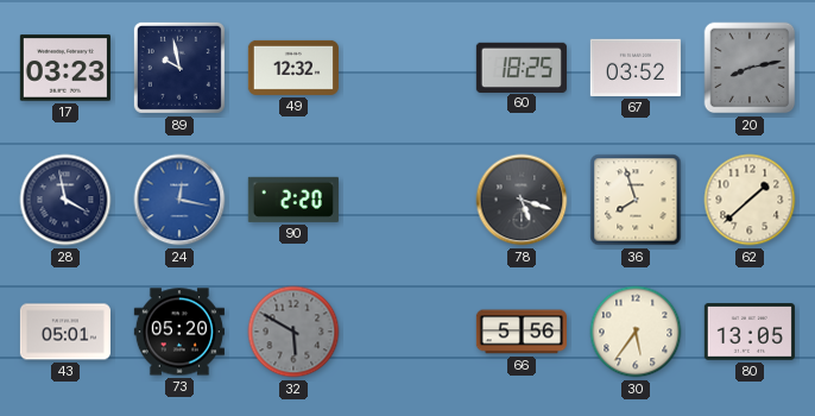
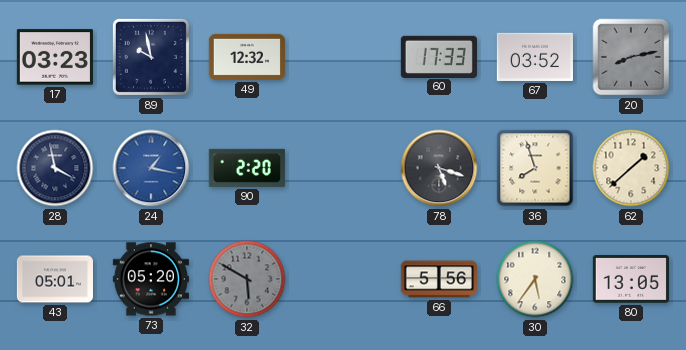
60: 18:25 -> 17:33 (439, 56)
24: 12:17 -> 1:17 (151, 168)
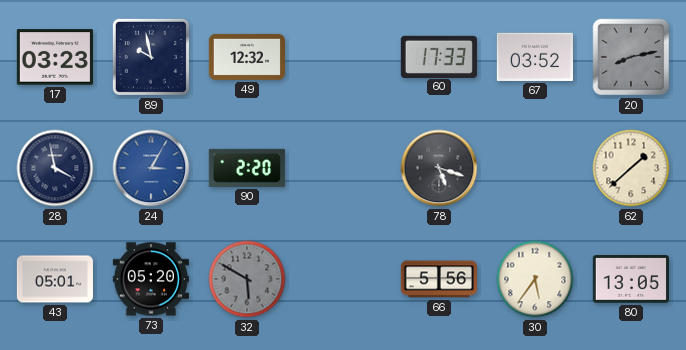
24: 1:17 -> 3:05 (151, 168)
36: 7:57 -> none (535, 168)
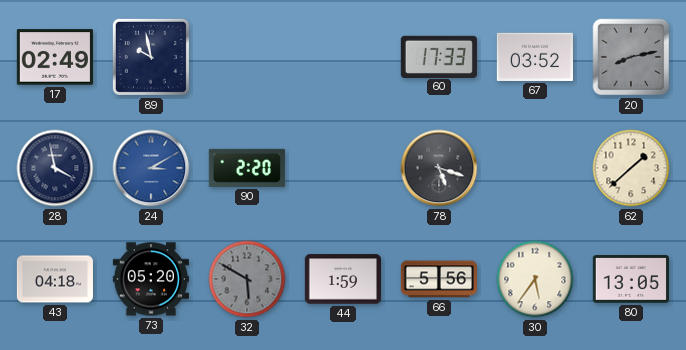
17: 03:23 -> 02:49 (55, 57)
49: 12:32 -> none (247, 57)
24: 3:05 -> 3:10 (151, 168)
43: 05:01 -> 04:18 (55, 279)
44: none -> 1:59 (343, 279)
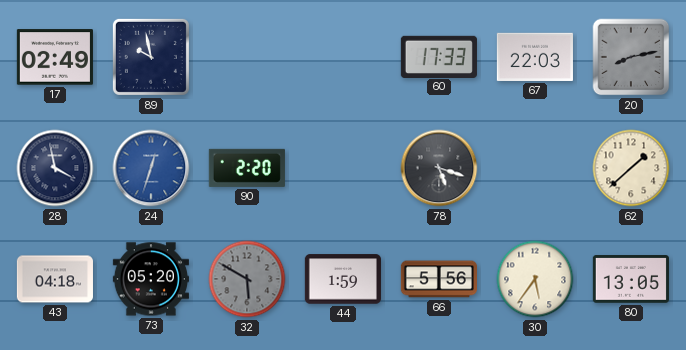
67: 03:52 -> 22:03 (535, 57)
24: 3:10 -> 12:33 (151, 168)
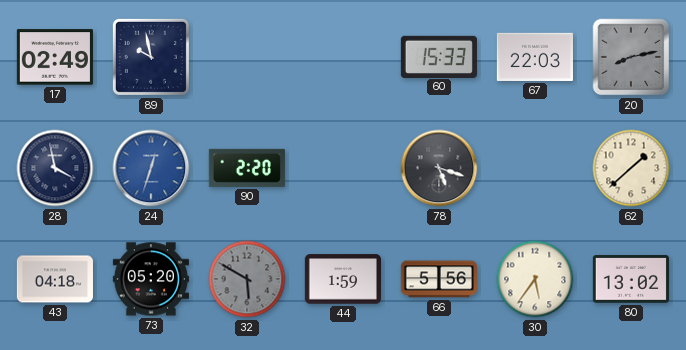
60: 17:33 -> 15:33 (439, 56)
80: 13:05 -> 13:02 (631, 279)
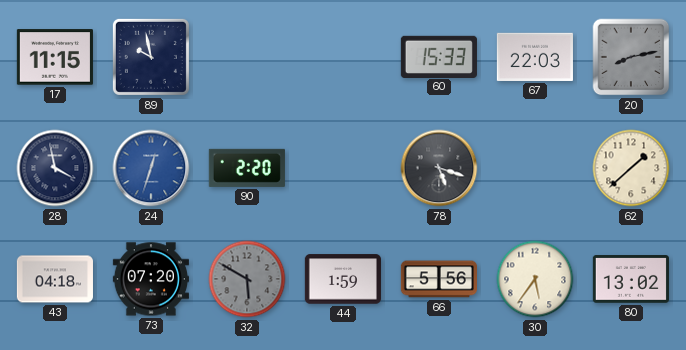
17: 02:49 -> 11:15 (55, 57)
73: 05:20 -> 07:20 (151, 279)
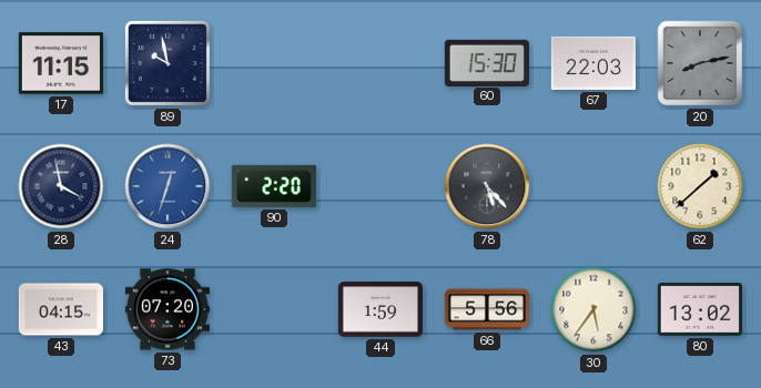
60: 15:33 -> 15:30 (487, 62)
78: 5:18 -> 5:23 (487, 186)
43: 04:18 -> 04:15 (61, 309)
32: 5:50 -> none (247, 279)
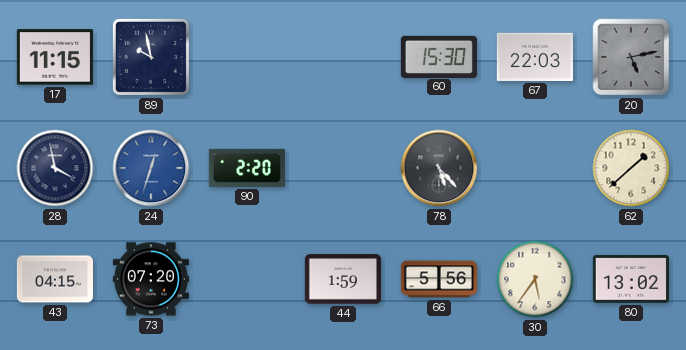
20: 8:13 -> 5:13 (631, 57)
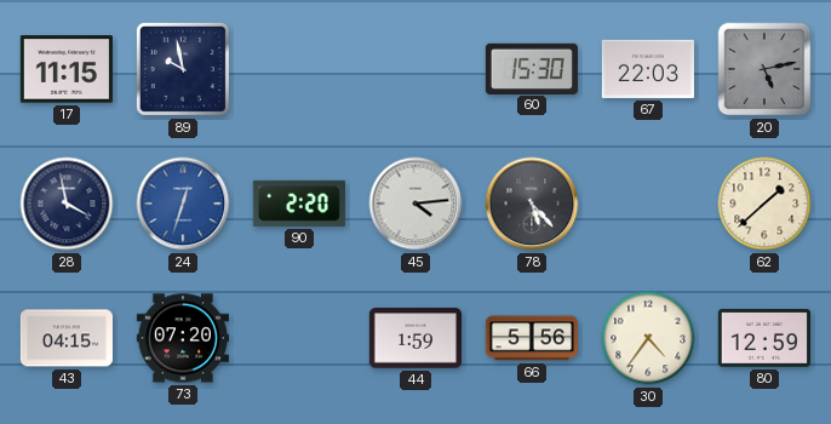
45: none -> 4:14 (415, 204)
30: 5:36 -> 4:36 (648, 338)
80: 13:02 -> 12:59 (764, 338)
